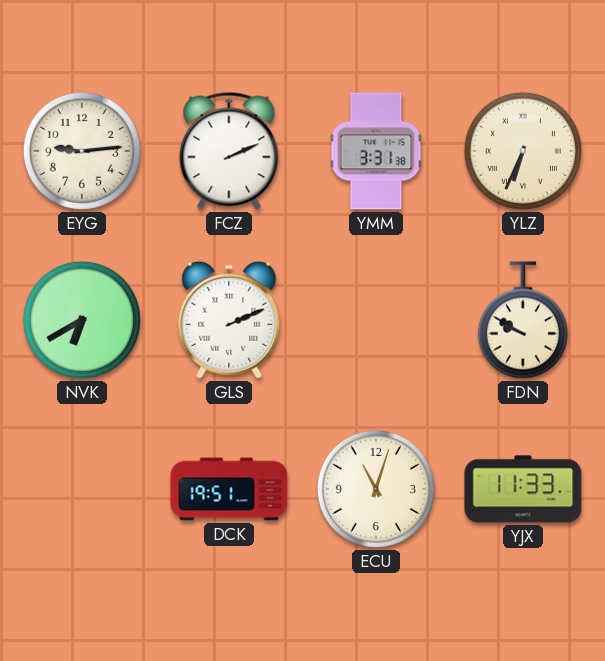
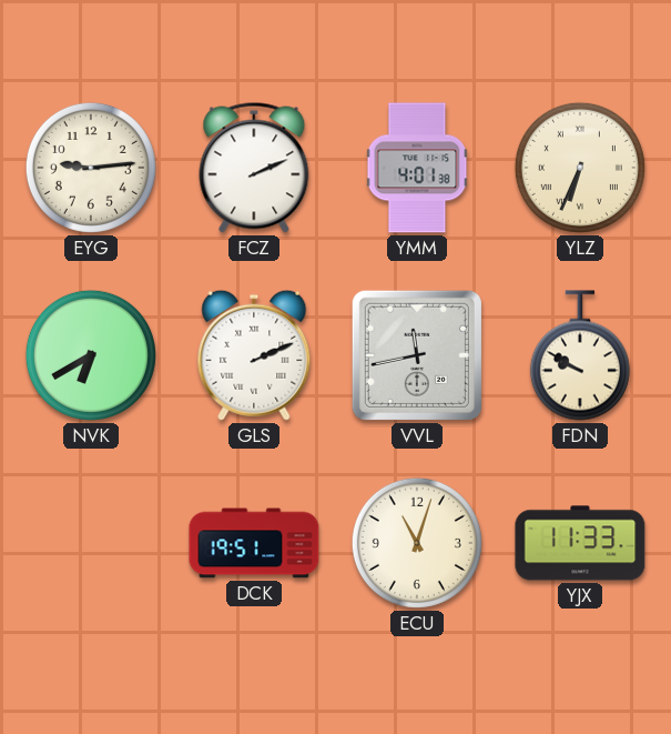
YMM: 3:31 -> 4:01 (417, 168)
VVL: none -> 11:43 (417, 355)
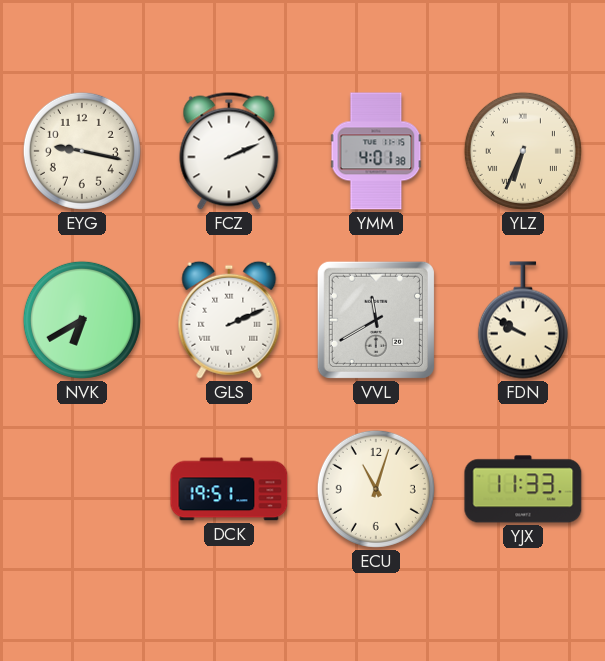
EYG: 9:14 -> 9:17 (82, 151)
VVL: 11:43 -> 11:40 (376, 320)
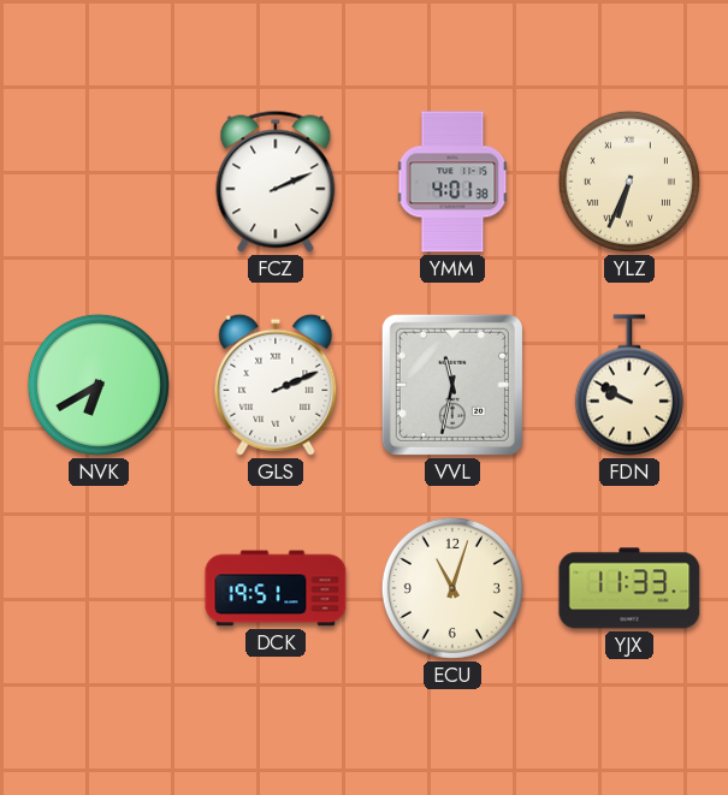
EYG: 9:17 -> none (82, 151)
VVL: 11:40 -> 11:32 (452, 385)
